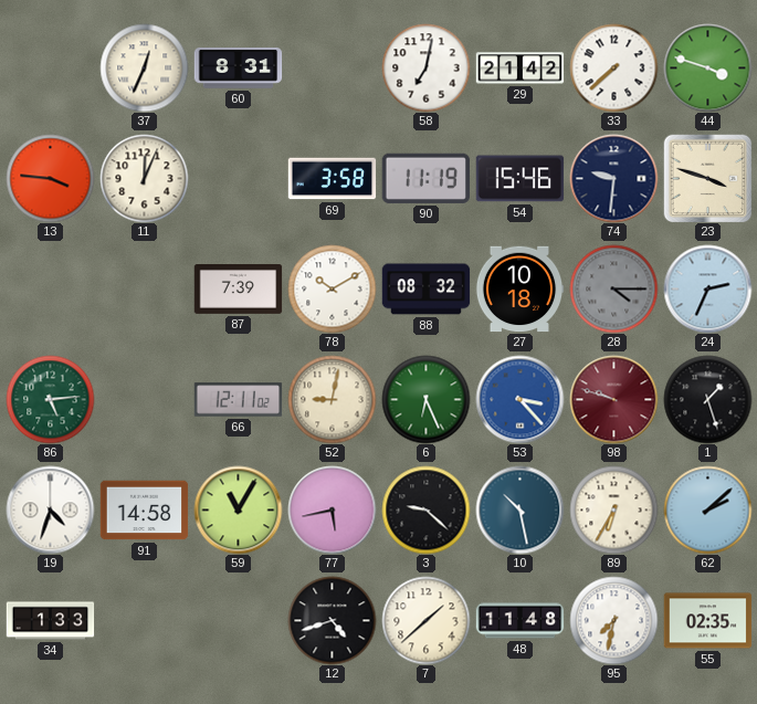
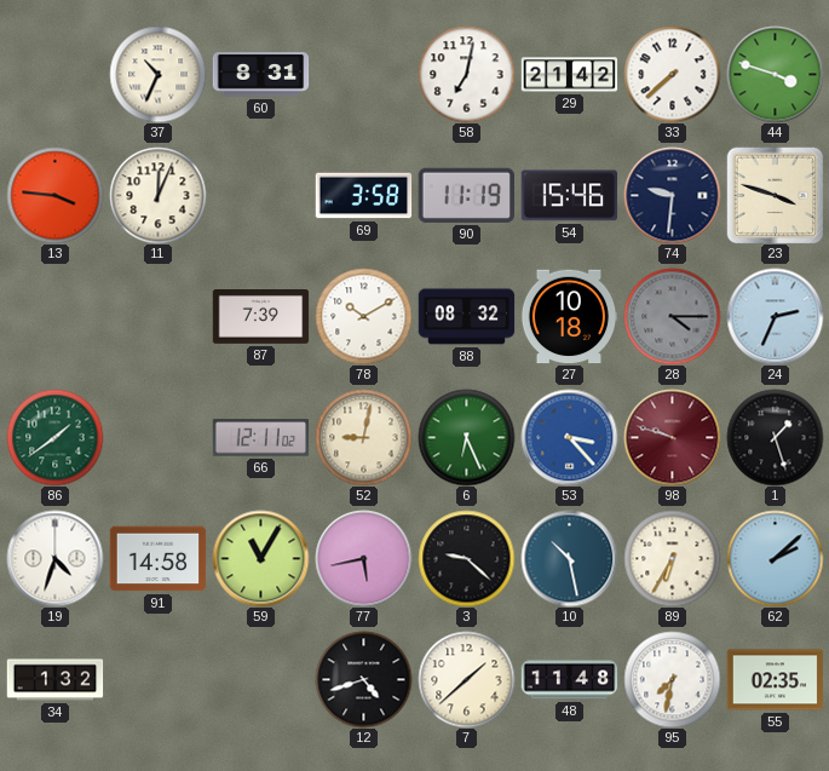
37: 12:34 -> 10:34 (157, 74)
86: 5:14 -> 1:39 (54, 437)
34: 1:33 -> 1:32 (54, 680)
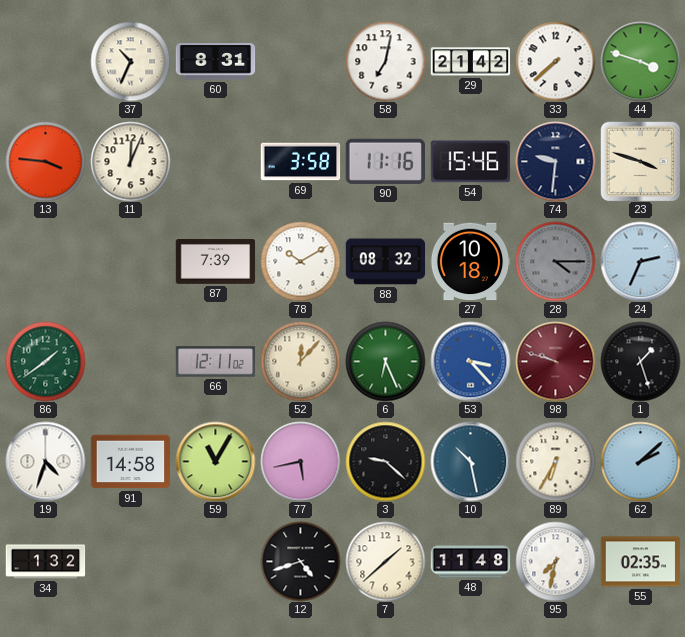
90: 11:19 -> 11:16 (385, 161)
52: 9:02 -> 12:07 (300, 361)
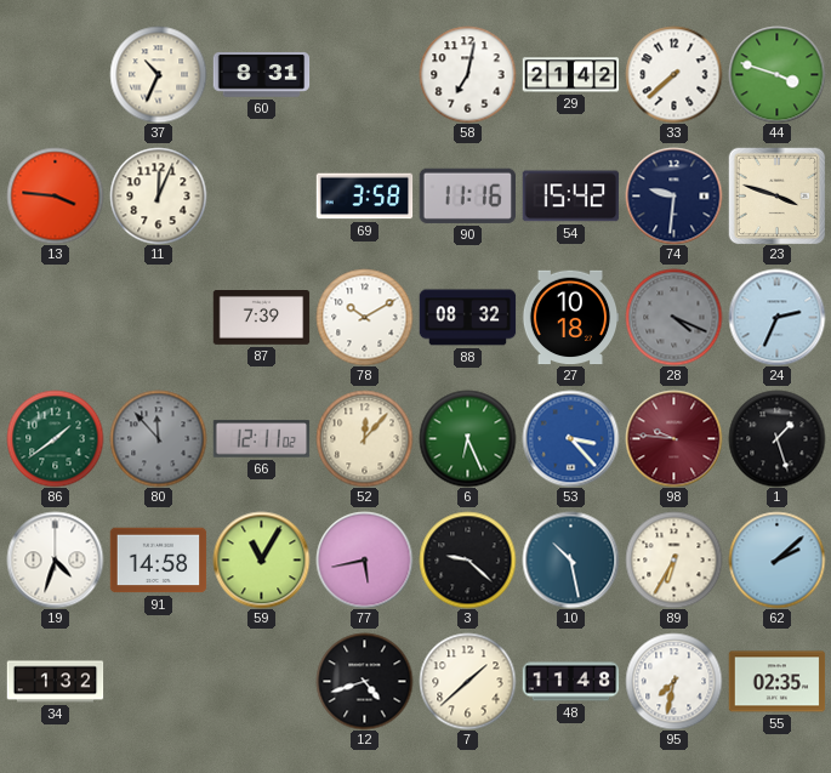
54: 15:46 -> 15:42 (570, 197)
28: 4:15 -> 4:19 (673, 317)
80: none -> 11:53 (158, 438)
98: 9:48 -> 9:46 (673, 438)
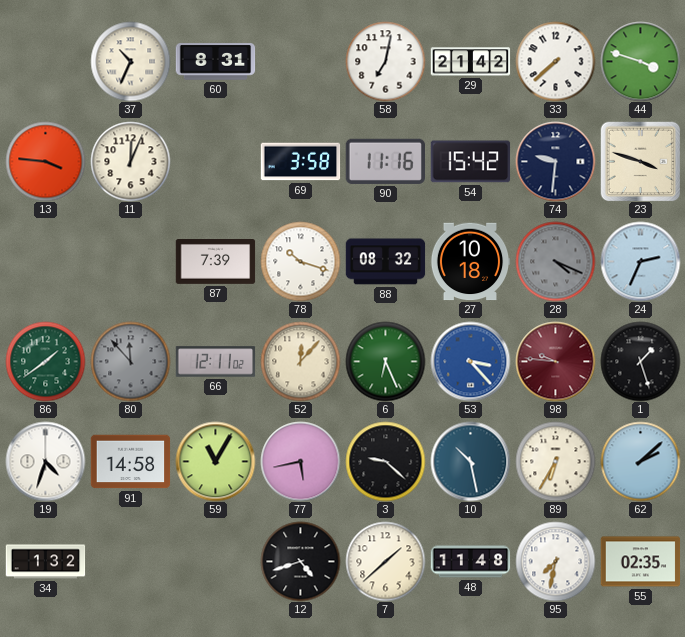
78: 10:10 -> 10:18 (300, 261)
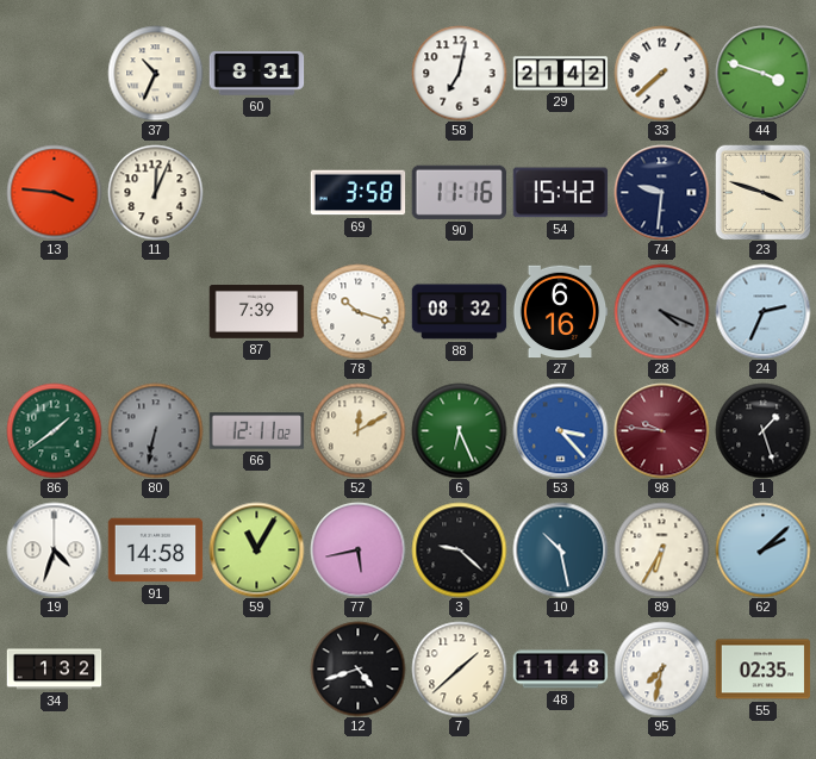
27: 10:18 -> 6:16 (560, 312)
80: 11:53 -> 6:32 (155, 430)
52: 12:07 -> 12:10 (357, 430)
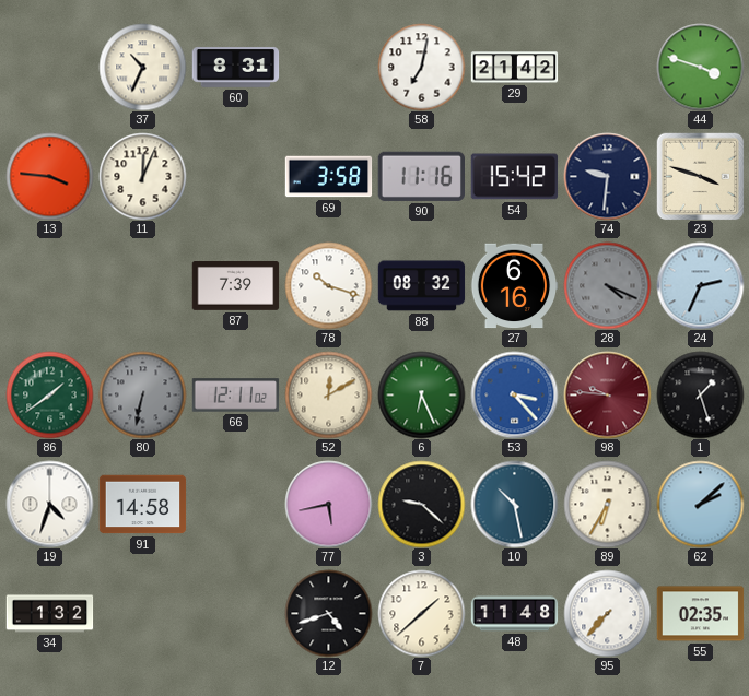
33: 7:38 -> none (661, 73)
59: 11:05 -> none (256, 549)
95: 7:32 -> 7:37 (607, 613)
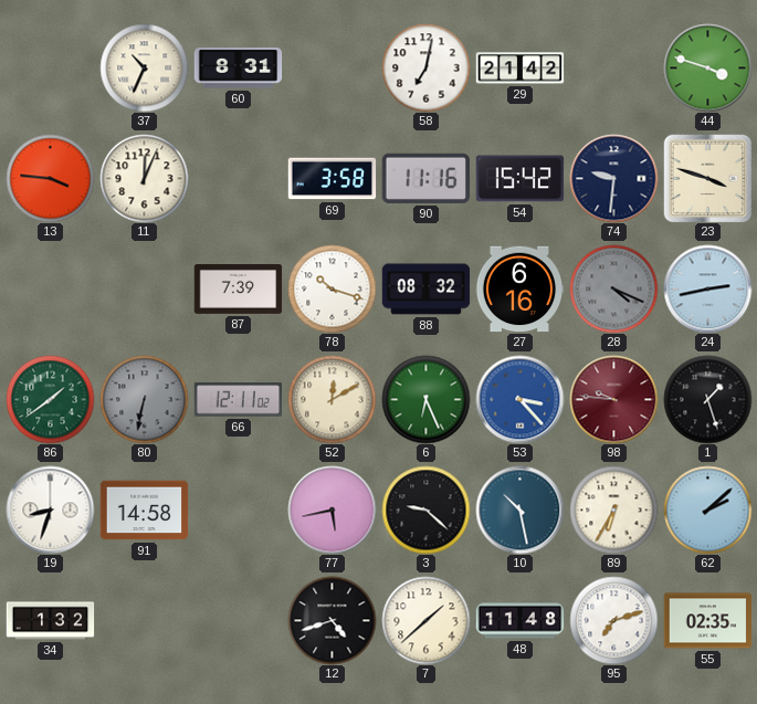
24: 2:34 -> 2:43 (707, 288)
19: 4:33 -> 8:33 (50, 509)
95: 7:37 -> 7:12 (613, 620)
